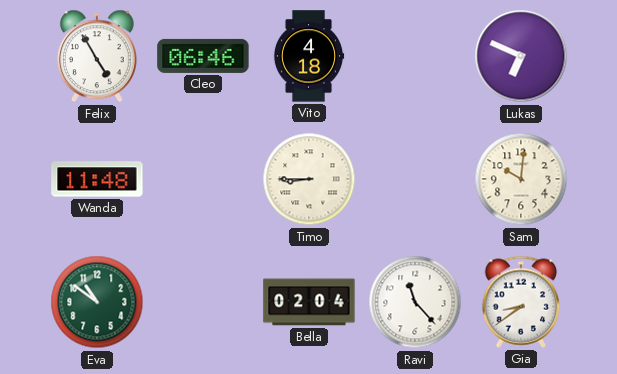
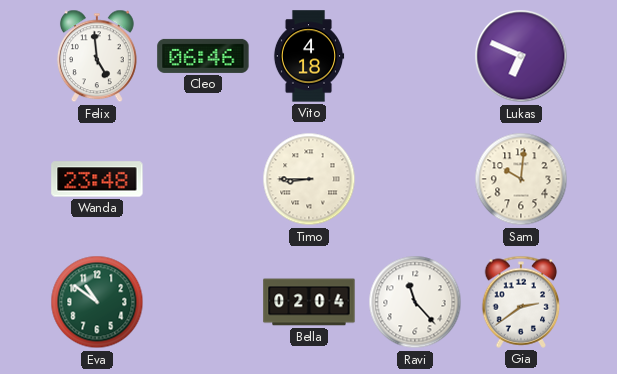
Felix: 4:55 -> 4:59 (97, 56)
Wanda: 11:48 -> 23:48 (97, 179)
Gia: 8:39 -> 2:39 (521, 302)
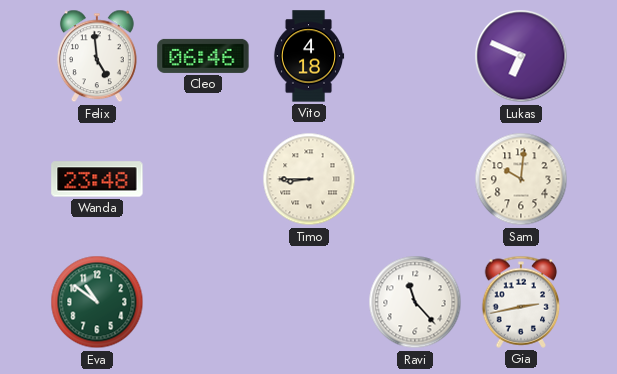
Bella: 02:04 -> none (309, 302)
Gia: 2:39 -> 2:43 (521, 302)
